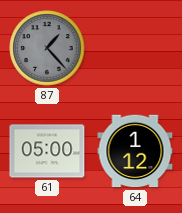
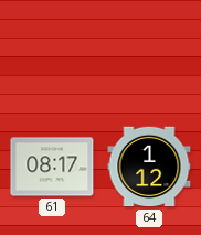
87: 1:23 -> none (47, 48)
61: 05:00 -> 08:17 (52, 167)
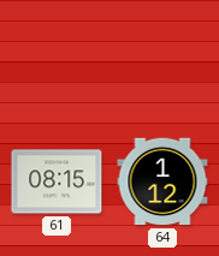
61: 08:17 -> 08:15 (57, 181)
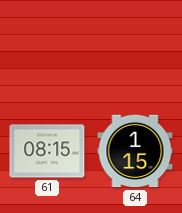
64: 1:12 -> 1:15 (135, 151)
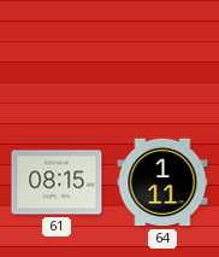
64: 1:15 -> 1:11 (162, 182)
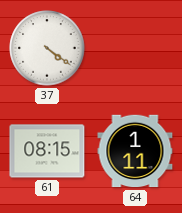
37: none -> 4:21 (47, 48)
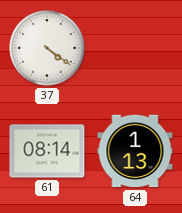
61: 08:15 -> 08:14 (47, 151)
64: 1:11 -> 1:13 (135, 151)
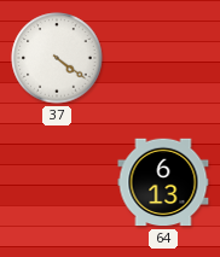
61: 08:14 -> none (47, 151)
64: 1:13 -> 6:13 (163, 182)
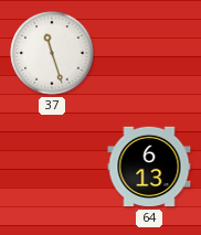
37: 4:21 -> 11:27 (52, 53)
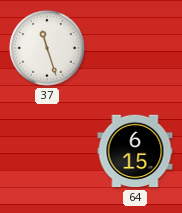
64: 6:13 -> 6:15 (135, 151)
